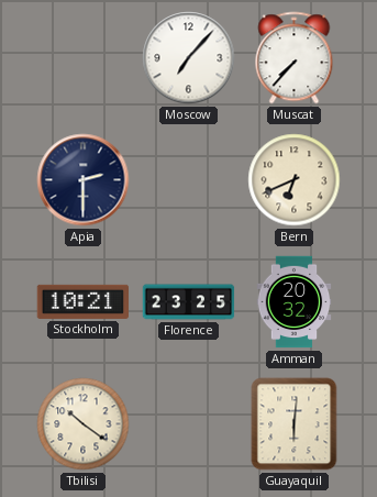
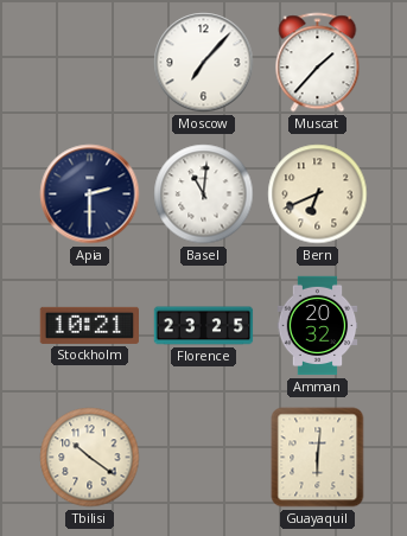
Muscat: 7:37 -> 1:37 (318, 63)
Basel: none -> 11:01 (204, 194)
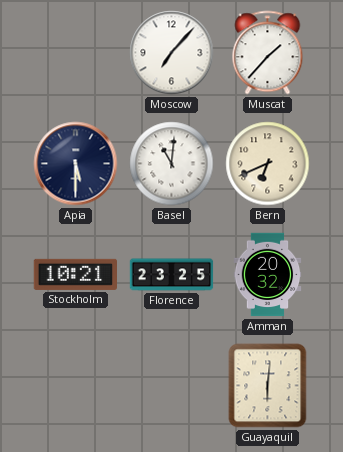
Apia: 2:30 -> 5:30 (76, 164)
Tbilisi: 10:21 -> none (90, 458)
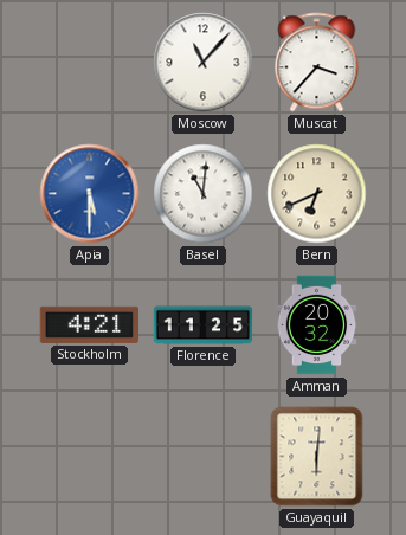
Moscow: 7:07 -> 11:07 (204, 63)
Muscat: 1:37 -> 3:37 (317, 63)
Apia dial: navy -> blue (90, 194)
Stockholm: 10:21 -> 4:21 (89, 324)
Florence: 23:25 -> 11:25 (204, 325)
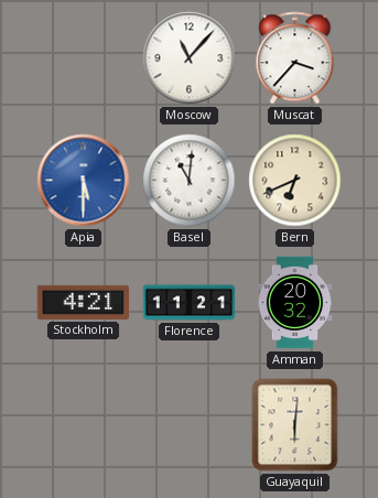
Florence: 11:25 -> 11:21 (190, 303)
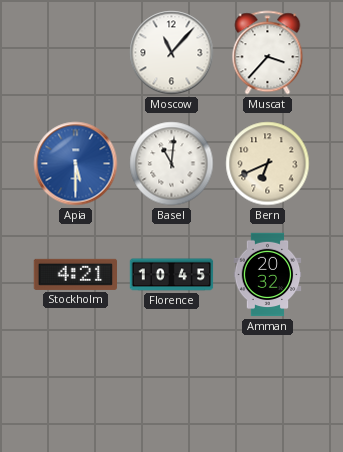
Florence: 11:21 -> 10:45 (172, 275)
Guayaquil: 6:01 -> none (295, 425)
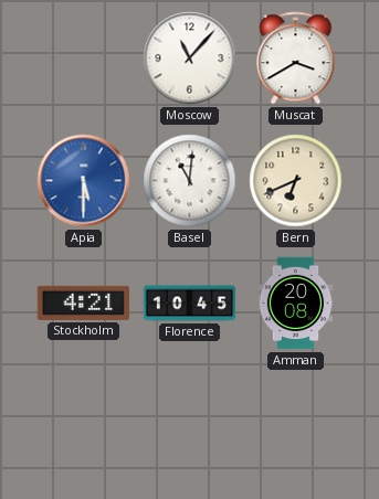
Muscat: 3:37 -> 3:40 (296, 59)
Amman: 20:32 -> 20:08 (296, 304)
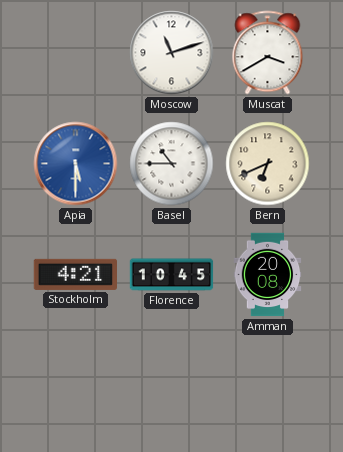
Moscow: 11:07 -> 11:12 (172, 53)
Basel: 11:01 -> 10:45 (172, 164)
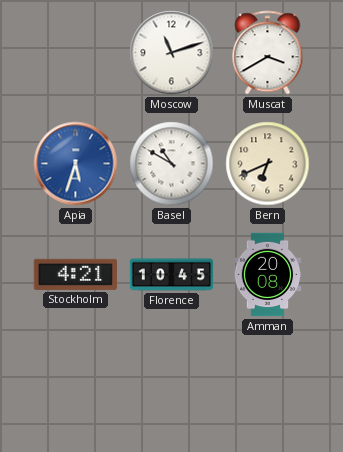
Apia: 5:30 -> 5:33 (76, 164)
Basel: 10:45 -> 10:50 (172, 164)
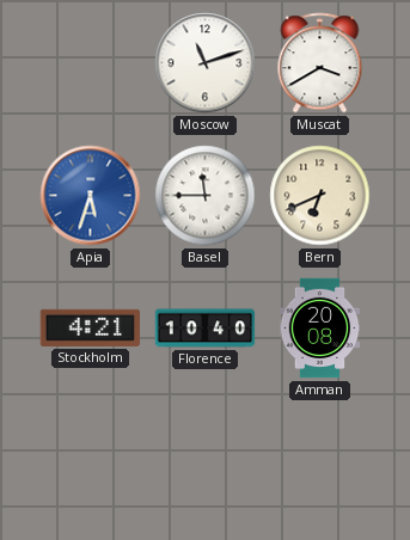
Basel: 10:50 -> 11:45 (206, 196)
Florence: 10:45 -> 10:40 (206, 329)
